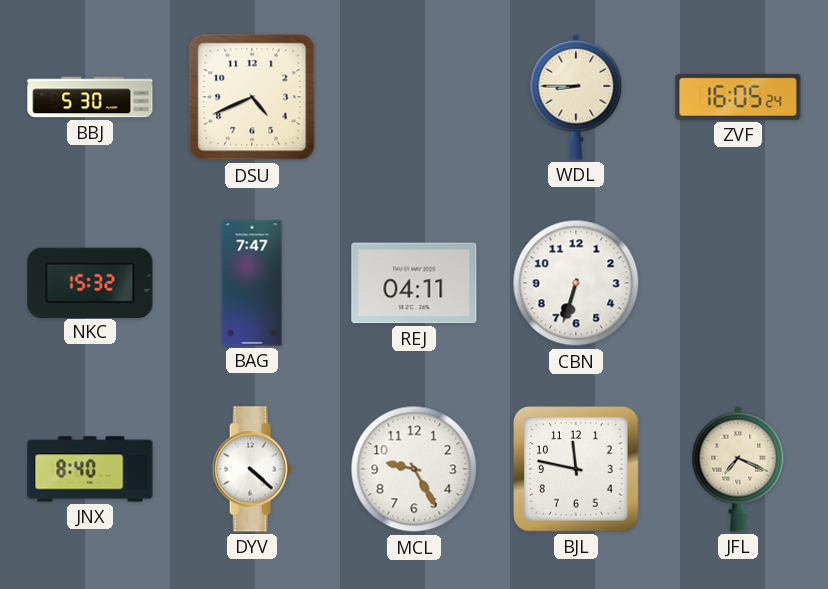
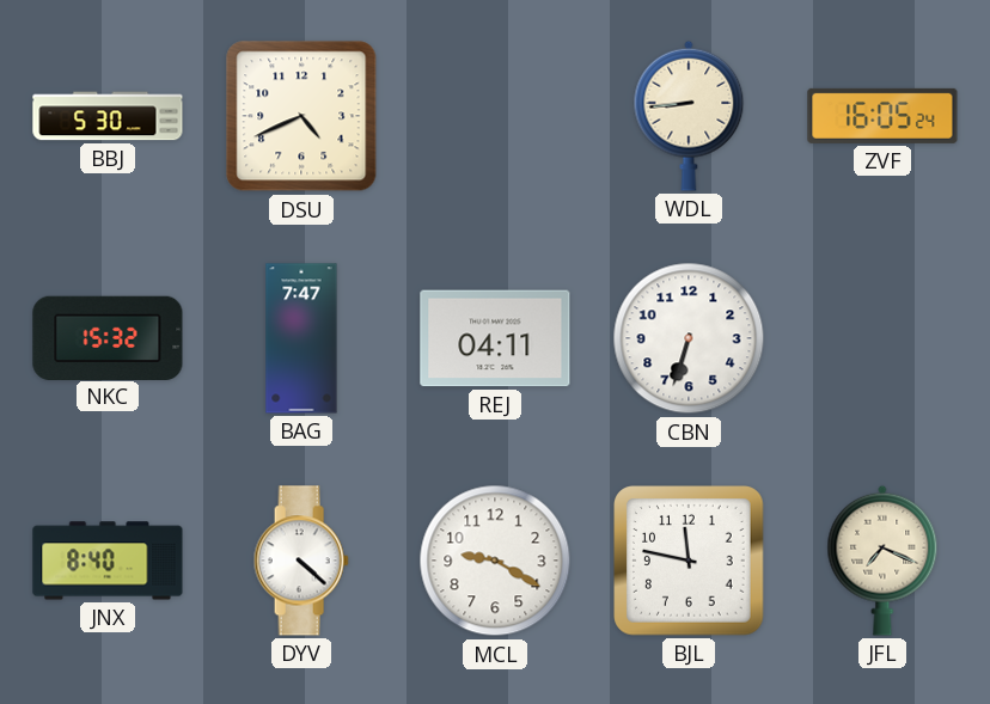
WDL: 8:45 -> 8:44 (689, 116)
MCL: 9:25 -> 9:20 (495, 561)
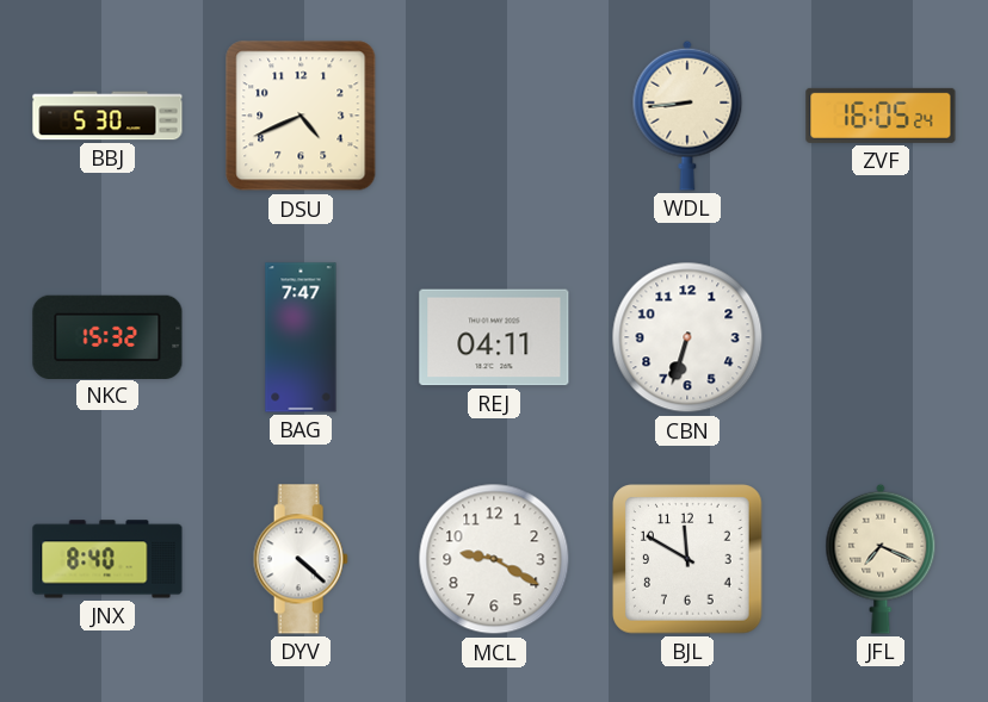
BJL: 11:47 -> 11:50 (687, 559)
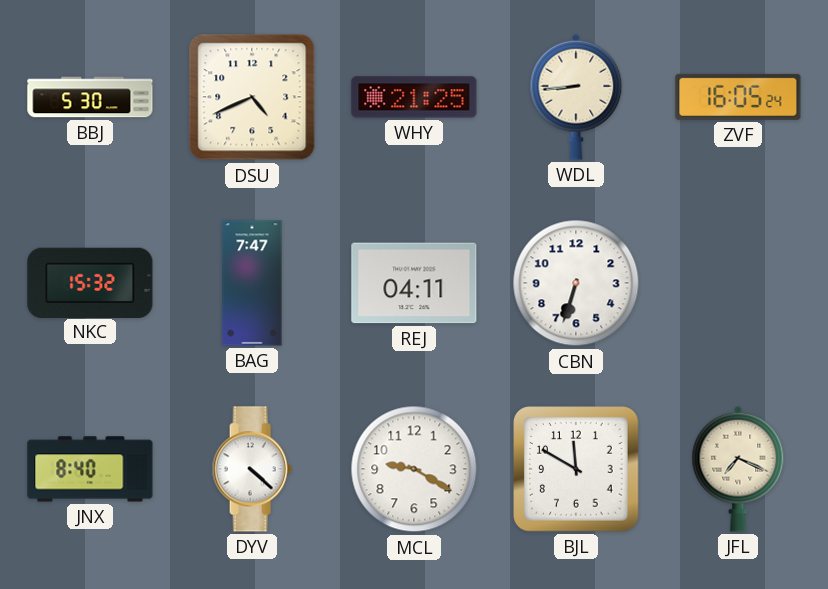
WHY: none -> 21:25 (414, 97)
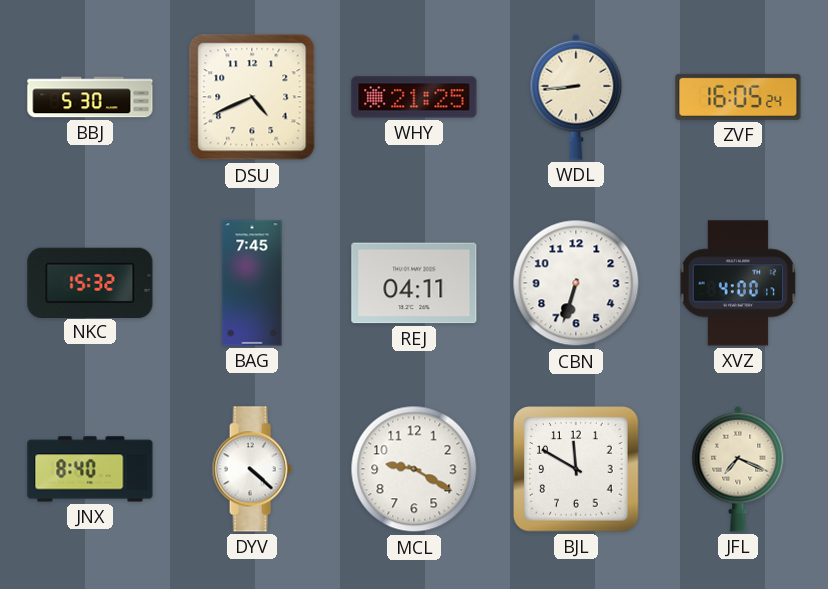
BAG: 7:47 -> 7:45 (252, 283)
XVZ: none -> 4:00 (738, 283)
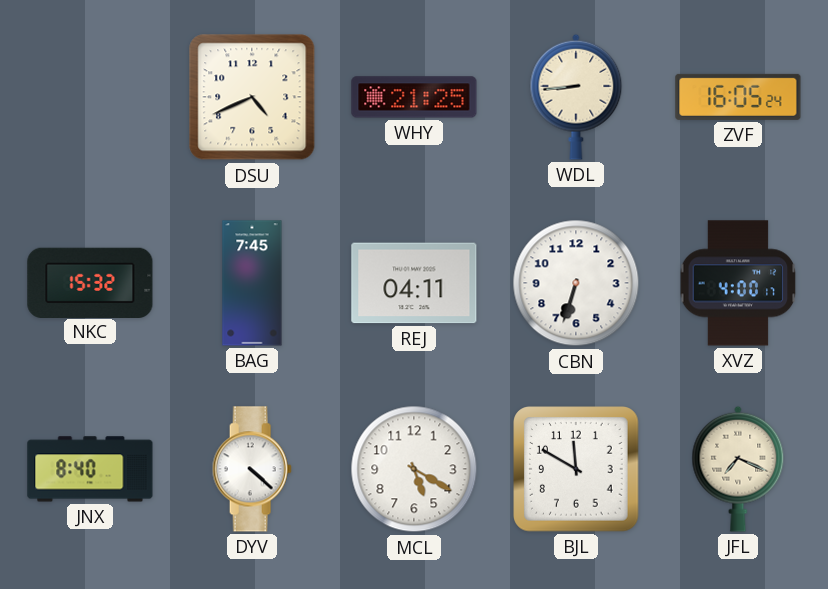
BBJ: 5:30 -> none (90, 97)
MCL: 9:20 -> 5:20 (414, 469)
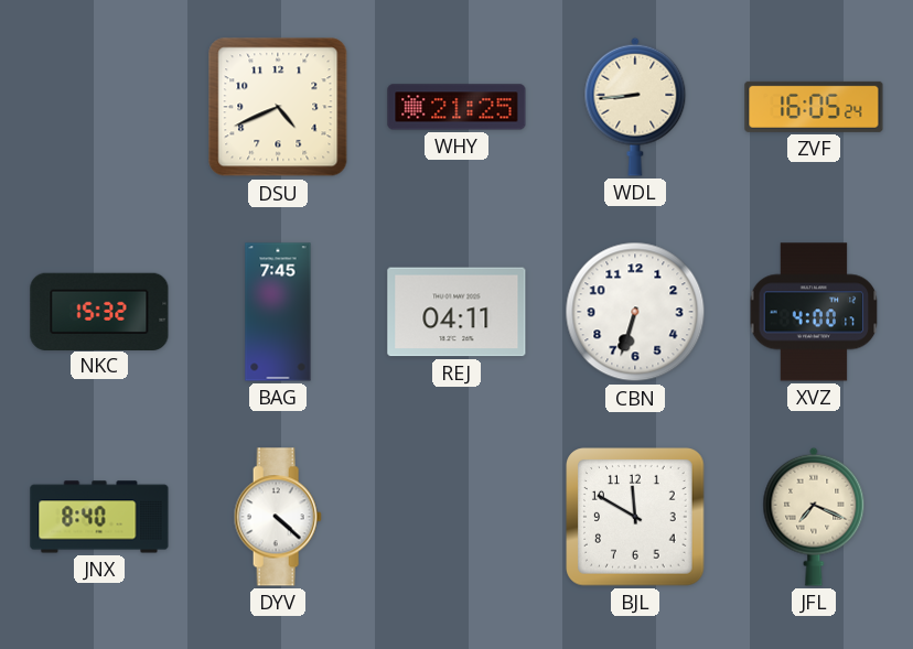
MCL: 5:20 -> none (414, 469)
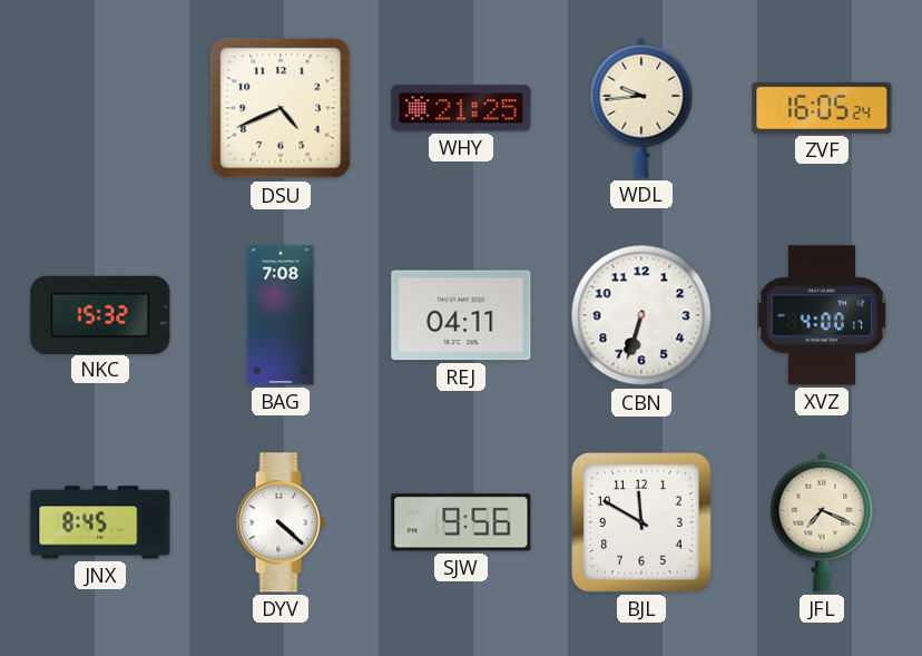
WDL: 8:44 -> 9:44 (641, 108)
BAG: 7:45 -> 7:08 (281, 315)
JNX: 8:40 -> 8:45 (100, 522)
SJW: none -> 9:56 (461, 522)
